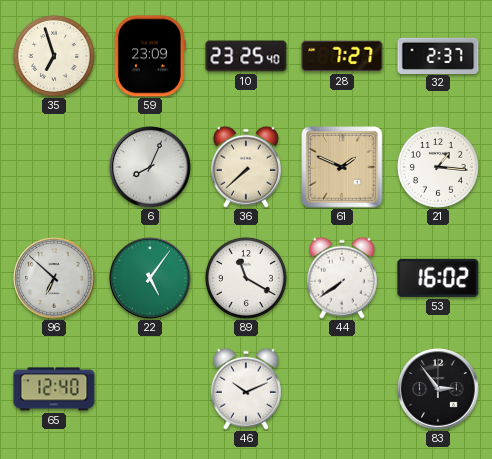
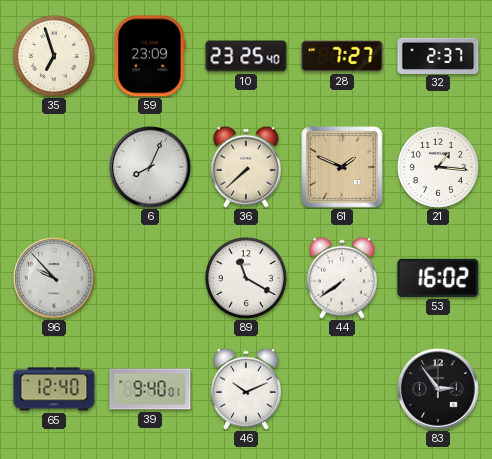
96: 6:52 -> 9:53 (54, 278)
22: 5:06 -> none (150, 278)
39: none -> 9:40 (150, 389)
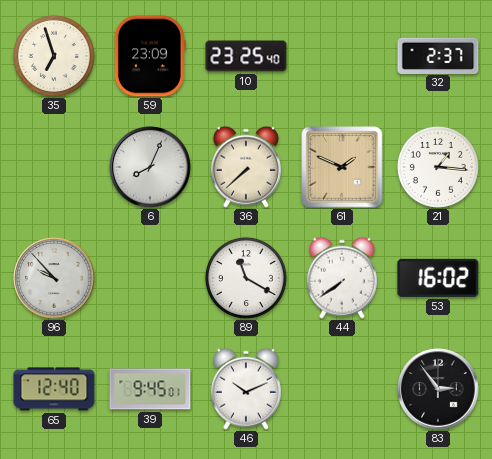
28: 7:27 -> none (342, 56)
39: 9:40 -> 9:45 (150, 389)
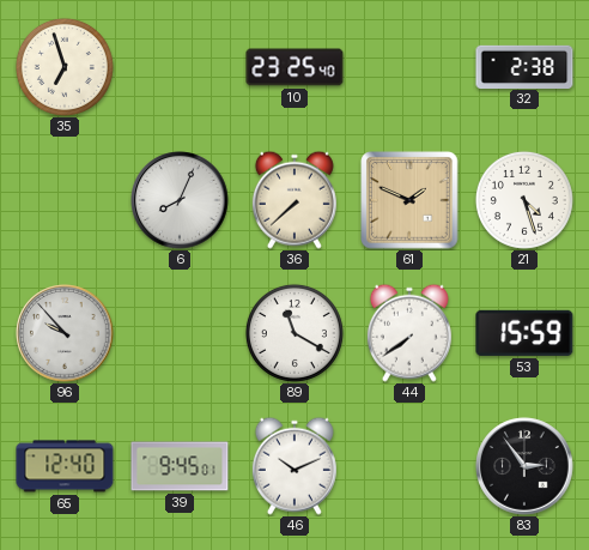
59: 23:09 -> none (150, 56)
32: 2:37 -> 2:38 (524, 66)
21: 1:16 -> 4:27 (524, 200)
53: 16:02 -> 15:59 (524, 333)
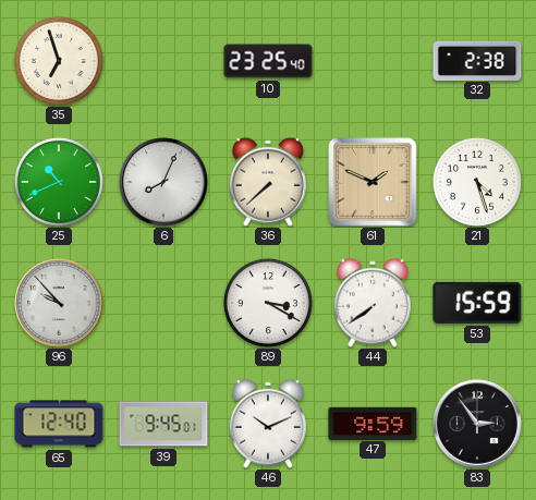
25: none -> 10:41 (59, 182)
89: 11:20 -> 3:20 (268, 303)
47: none -> 9:59 (373, 423)
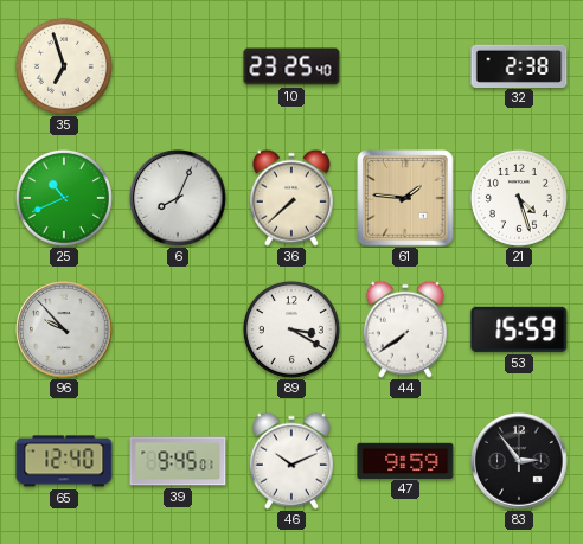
61: 1:49 -> 1:46 (405, 198)
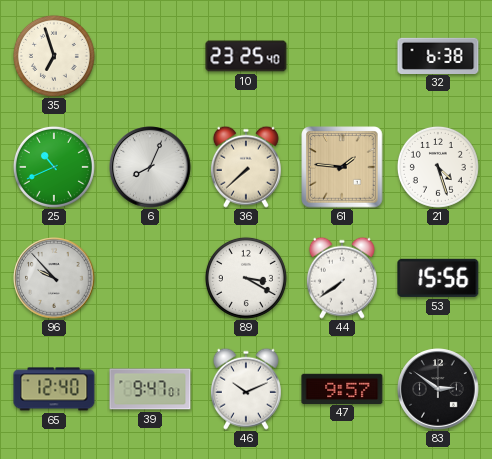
32: 2:38 -> 6:38 (438, 55)
53: 15:59 -> 15:56 (438, 278)
39: 9:45 -> 9:47 (150, 389)
47: 9:59 -> 9:57 (342, 388)
83: 2:54 -> 2:51 (438, 389)
